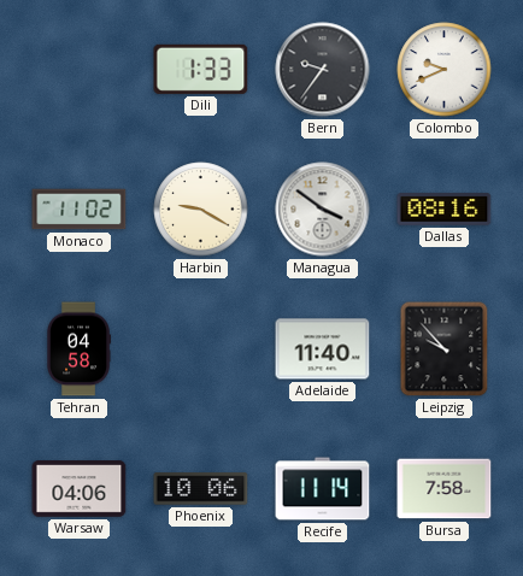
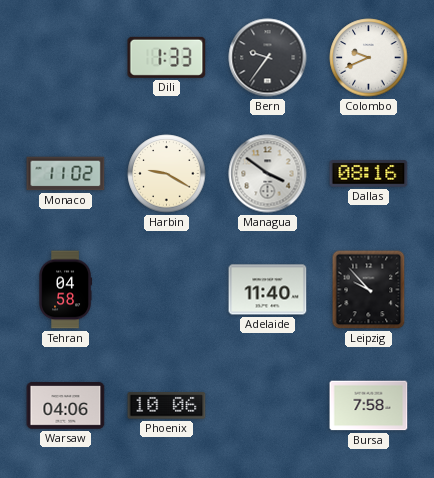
Recife: 11:14 -> none (323, 489)
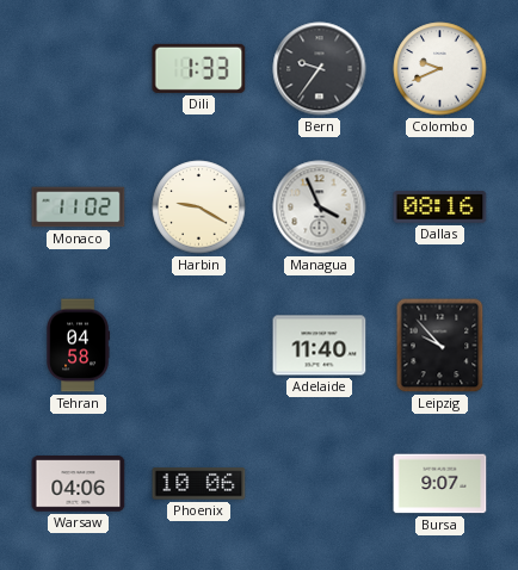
Managua: 3:51 -> 3:56 (320, 207)
Bursa: 7:58 -> 9:07 (440, 484)
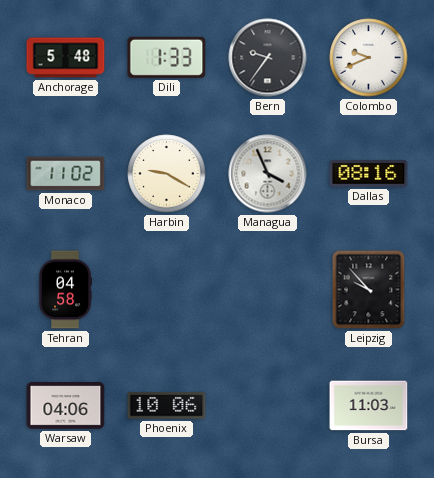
Anchorage: none -> 5:48 (66, 58)
Adelaide: 11:40 -> none (320, 346)
Bursa: 9:07 -> 11:03 (369, 406)
